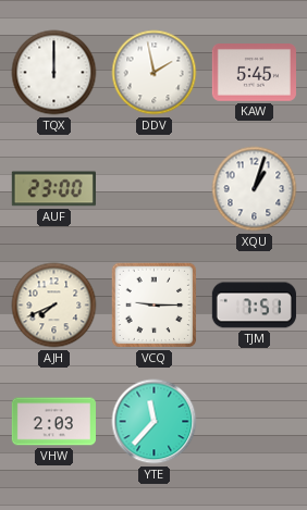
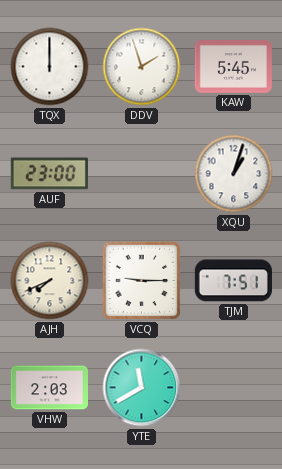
DDV: 1:58 -> 1:57 (142, 67)
YTE: 11:37 -> 11:40 (142, 388)
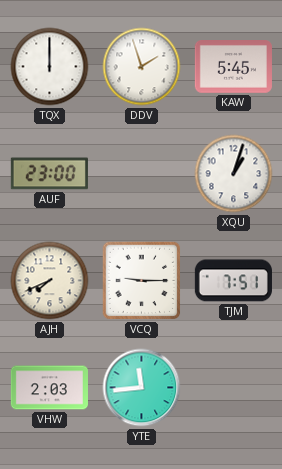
YTE: 11:40 -> 11:44 (142, 388)
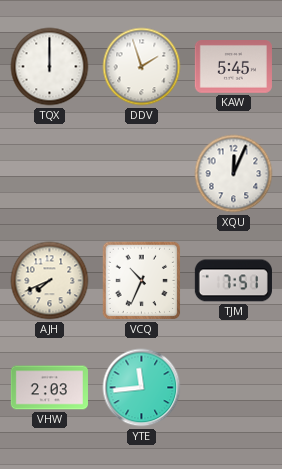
AUF: 23:00 -> none (49, 174)
XQU: 1:03 -> 12:04 (234, 174)
VCQ: 9:15 -> 10:34 (142, 281)
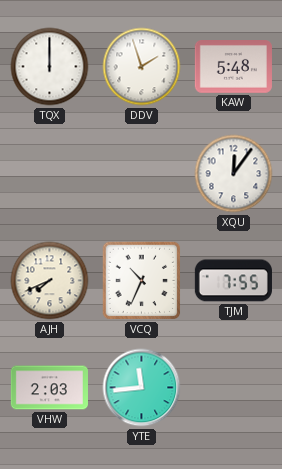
KAW: 5:45 -> 5:48 (233, 67)
XQU: 12:04 -> 12:06 (234, 174)
TJM: 7:51 -> 7:55 (233, 281)
